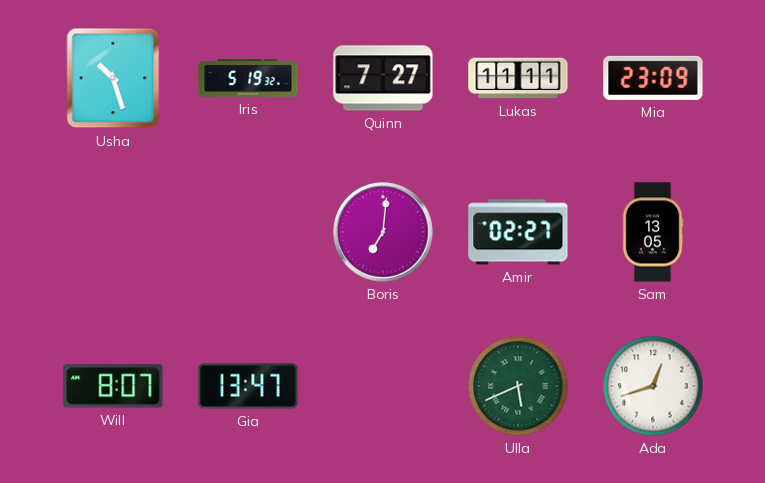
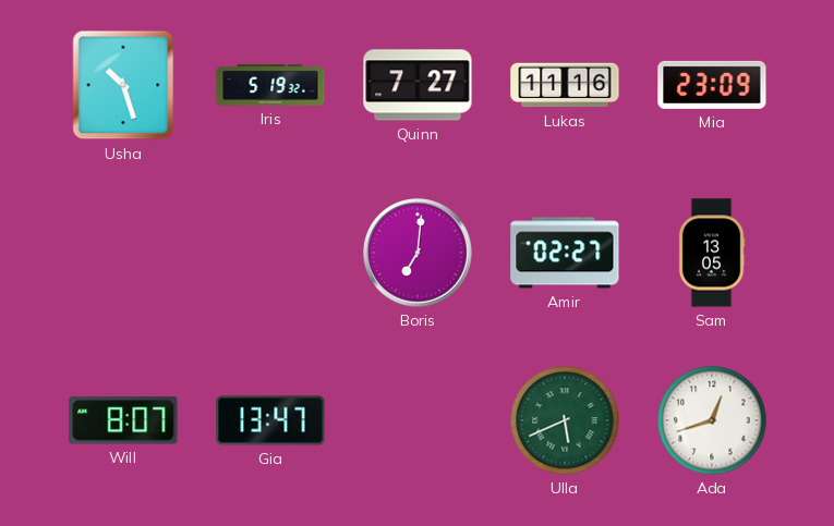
Lukas: 11:11 -> 11:16 (565, 85)
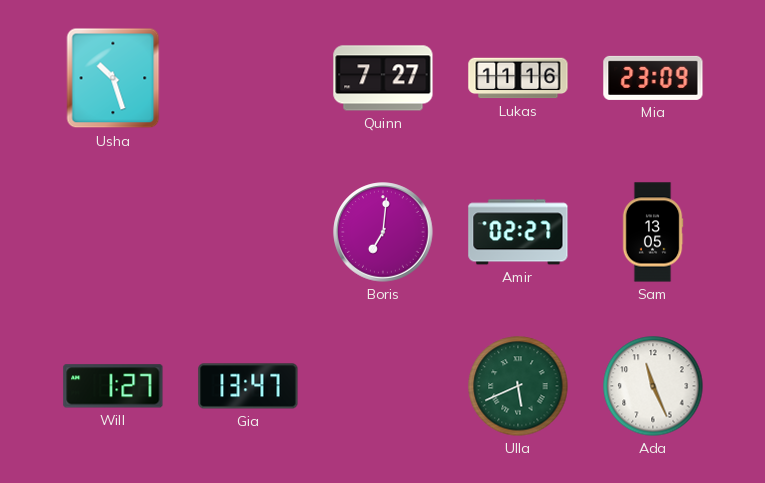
Iris: 5:19 -> none (270, 86)
Will: 8:07 -> 1:27 (113, 386)
Ada: 12:42 -> 11:26 (653, 386)
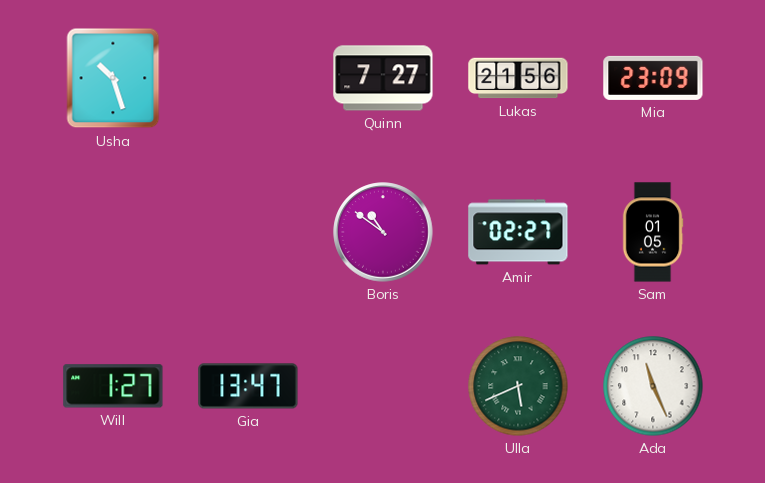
Lukas: 11:16 -> 21:56 (518, 78)
Boris: 7:01 -> 10:51 (383, 232)
Sam: 13:05 -> 01:05 (653, 232)
